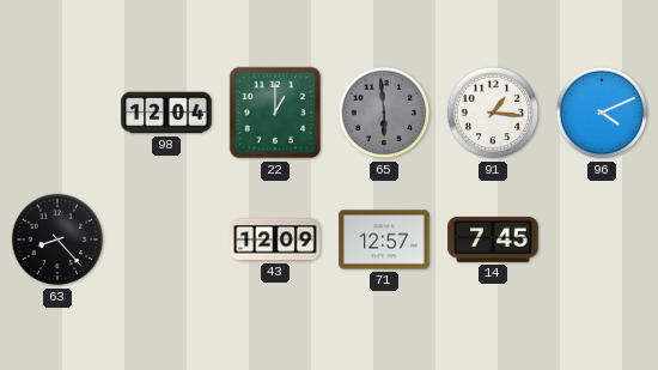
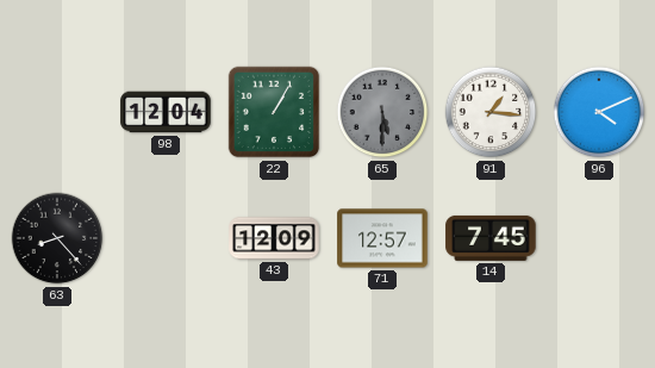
22: 1:00 -> 1:05 (274, 112)
65: 5:59 -> 5:30 (382, 112)
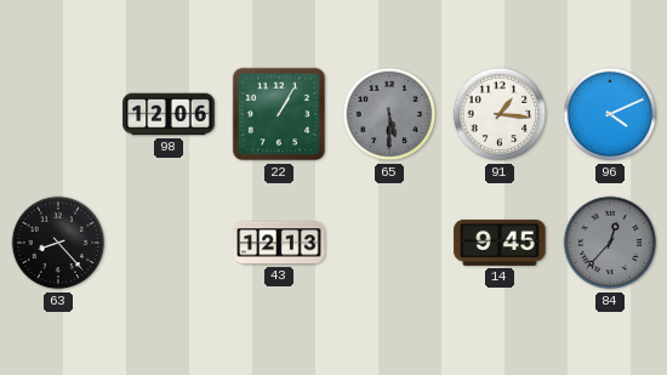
98: 12:04 -> 12:06 (169, 114)
43: 12:09 -> 12:13 (279, 243)
71: 12:57 -> none (382, 238)
14: 7:45 -> 9:45 (500, 243)
84: none -> 12:37 (610, 243)
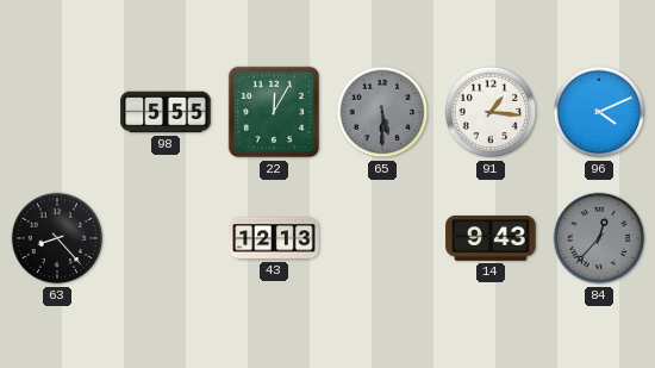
98: 12:06 -> 5:55 (166, 112)
22: 1:05 -> 12:05 (274, 112)
14: 9:45 -> 9:43 (491, 238)
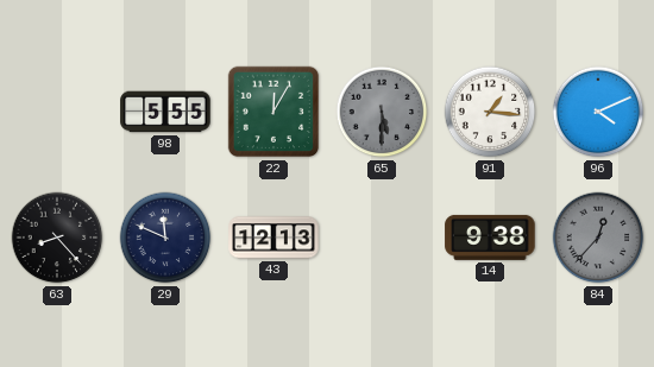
29: none -> 11:49 (165, 238)
14: 9:43 -> 9:38 (490, 238)
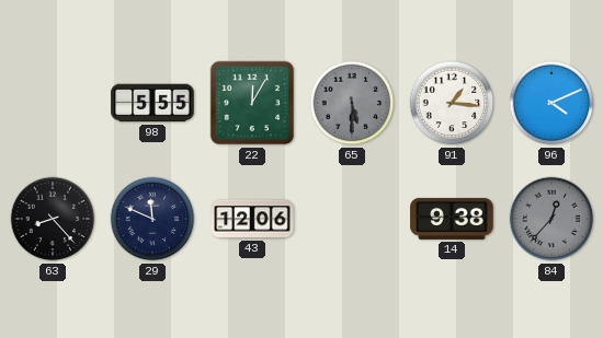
43: 12:13 -> 12:06 (252, 219)
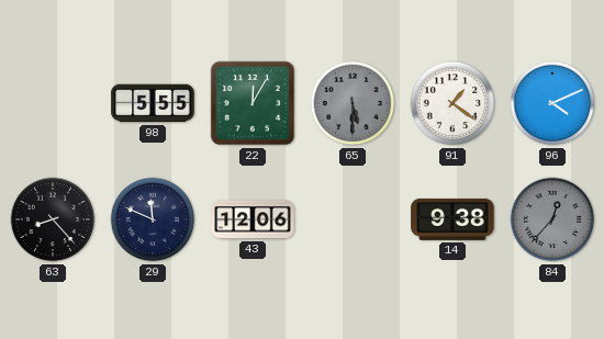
91: 1:16 -> 1:21 (452, 103)
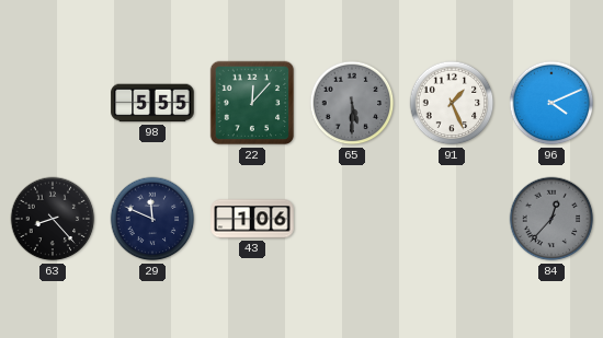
22: 12:05 -> 12:07 (252, 103)
91: 1:21 -> 1:26 (452, 103)
43: 12:06 -> 1:06 (252, 219)
14: 9:38 -> none (452, 219)
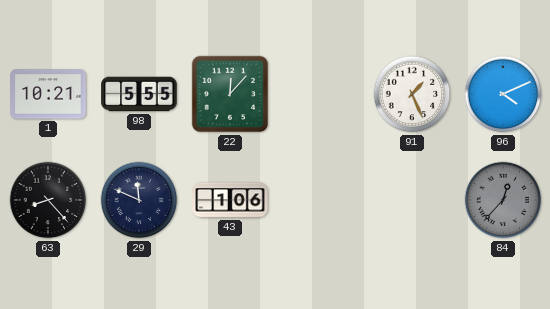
1: none -> 10:21 (48, 94)
65: 5:30 -> none (352, 103)
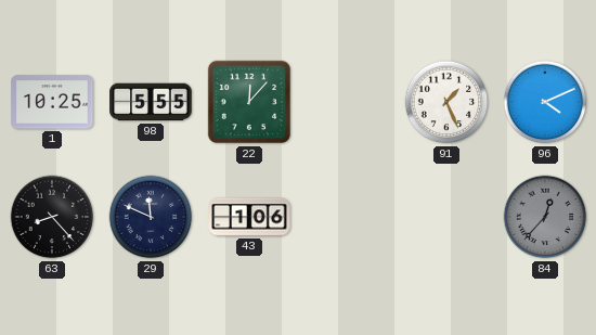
1: 10:21 -> 10:25 (52, 102)
